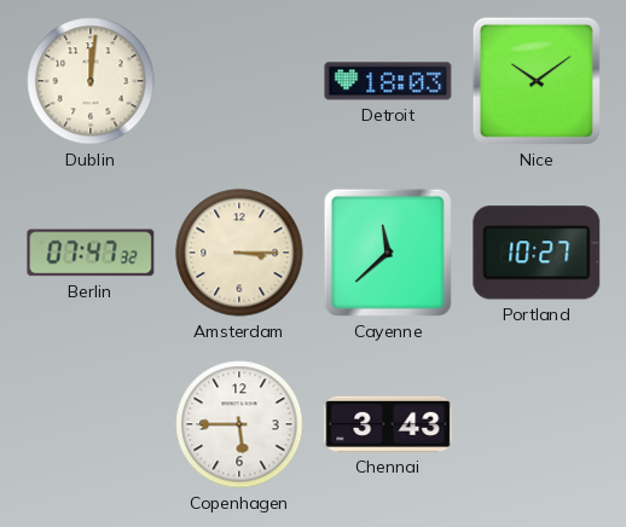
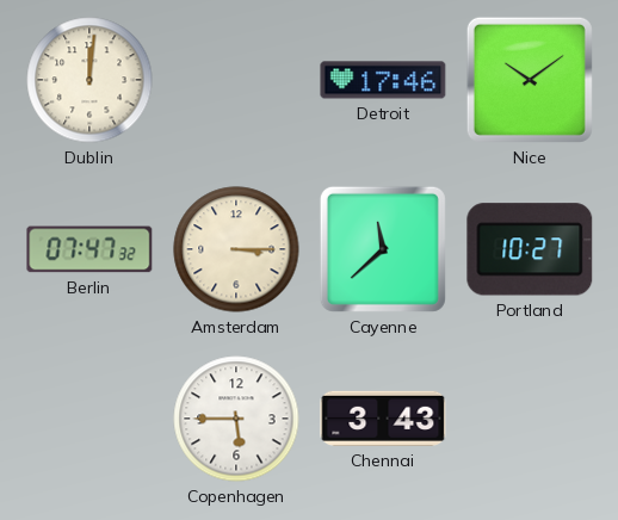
Detroit: 18:03 -> 17:46 (383, 80)
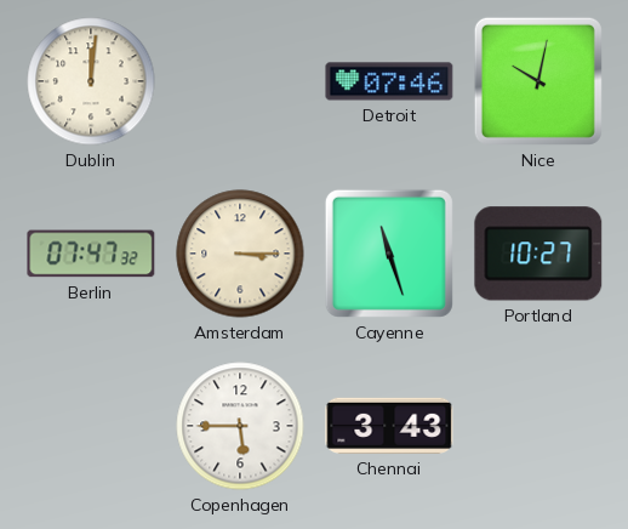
Detroit: 17:46 -> 07:46 (389, 81)
Nice: 10:09 -> 10:02 (538, 81)
Cayenne: 11:38 -> 11:27 (389, 254)
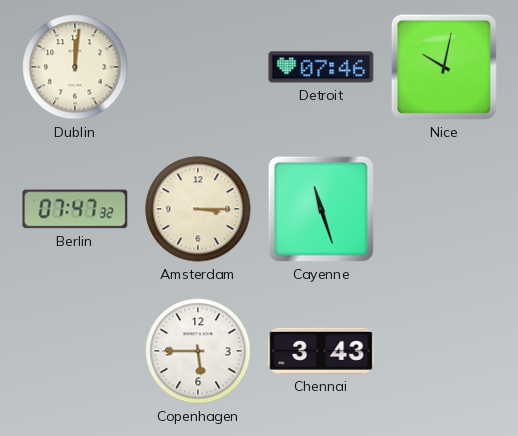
Portland: 10:27 -> none (538, 254)
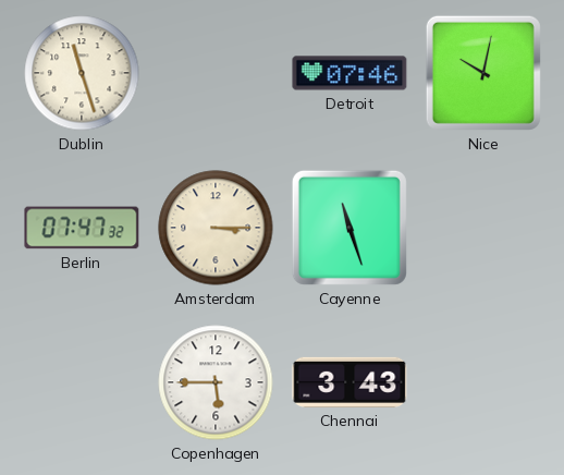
Dublin: 12:01 -> 11:27 (82, 73)
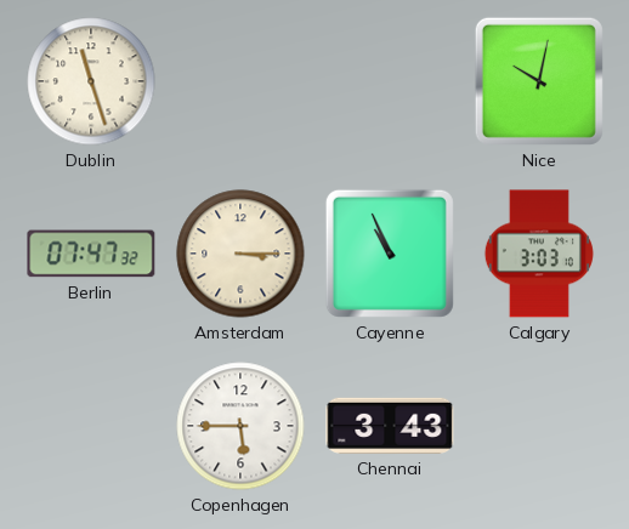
Detroit: 07:46 -> none (350, 73)
Cayenne: 11:27 -> 10:56 (390, 254)
Calgary: none -> 3:03 (539, 254)
